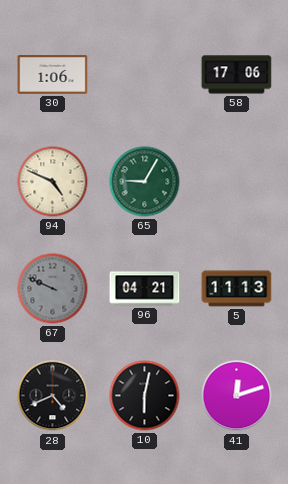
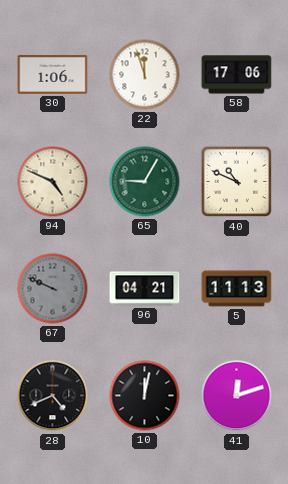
22: none -> 11:57 (145, 75)
40: none -> 10:49 (237, 182)
10: 6:02 -> 12:02 (145, 396)
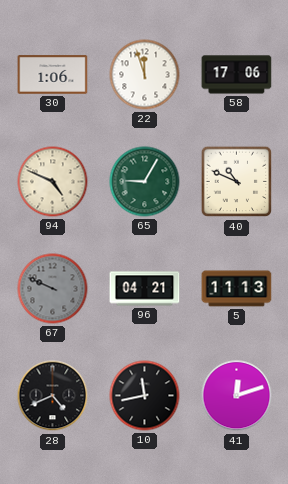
10: 12:02 -> 11:43 (145, 396)
